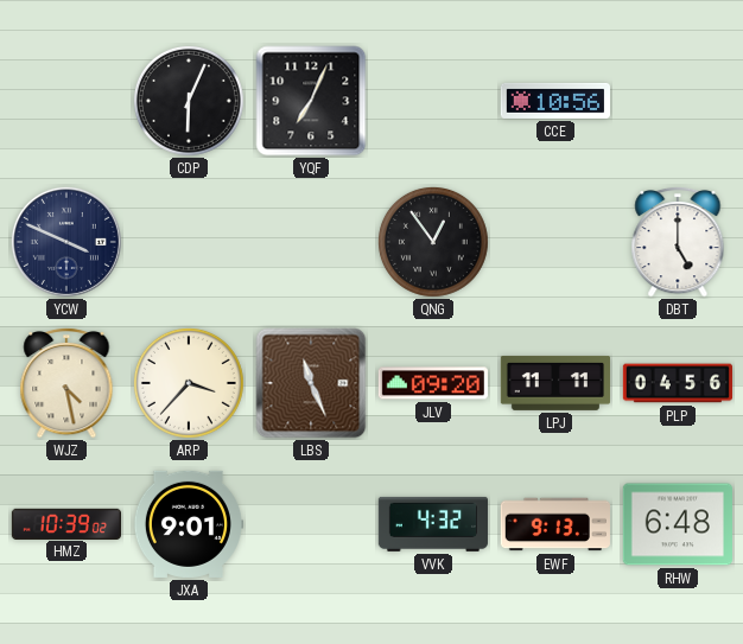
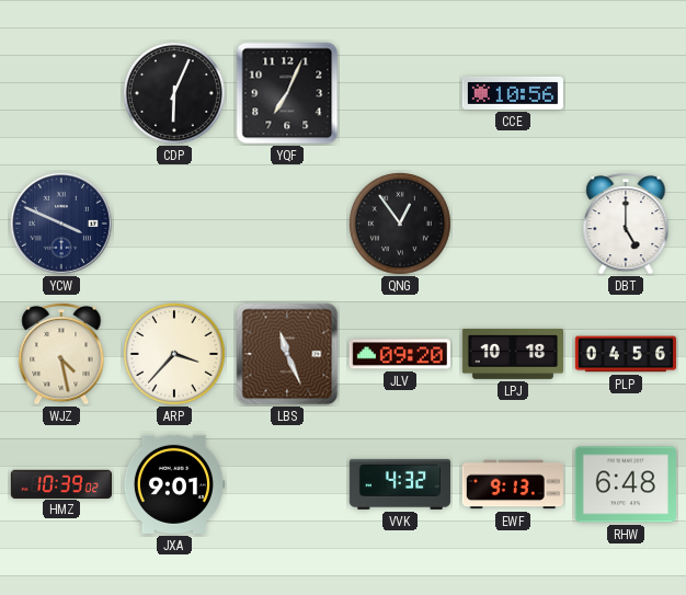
LPJ: 11:11 -> 10:18 (512, 354)
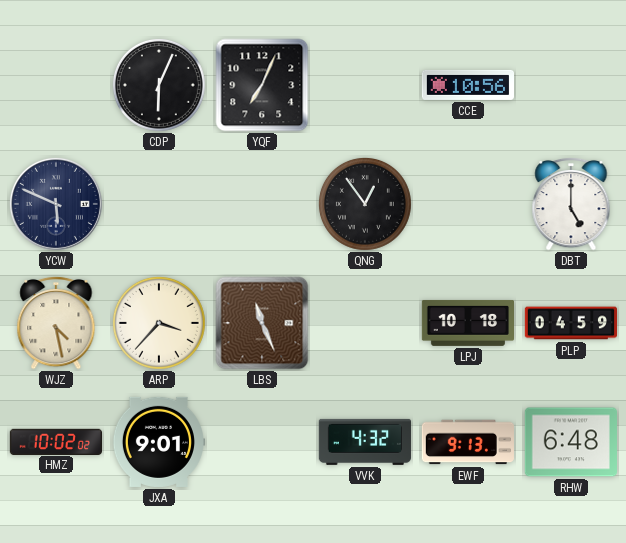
YCW: 3:49 -> 5:49 (56, 204)
JLV: 09:20 -> none (400, 354)
PLP: 04:56 -> 04:59 (570, 323)
HMZ: 10:39 -> 10:02 (55, 441)
